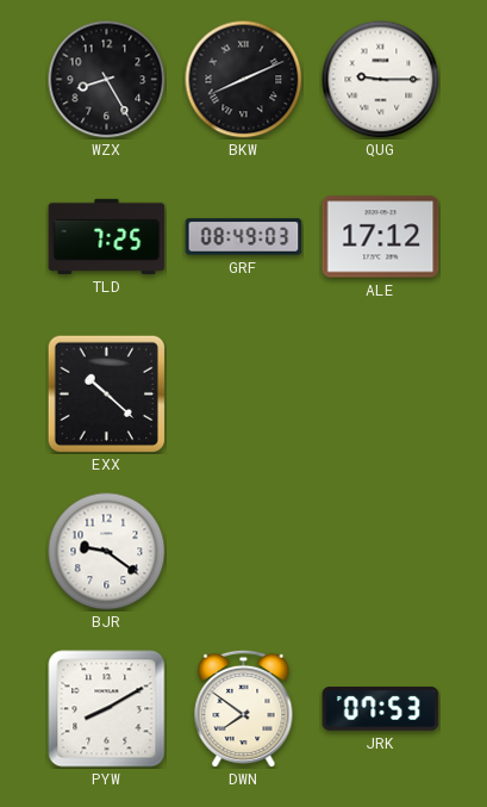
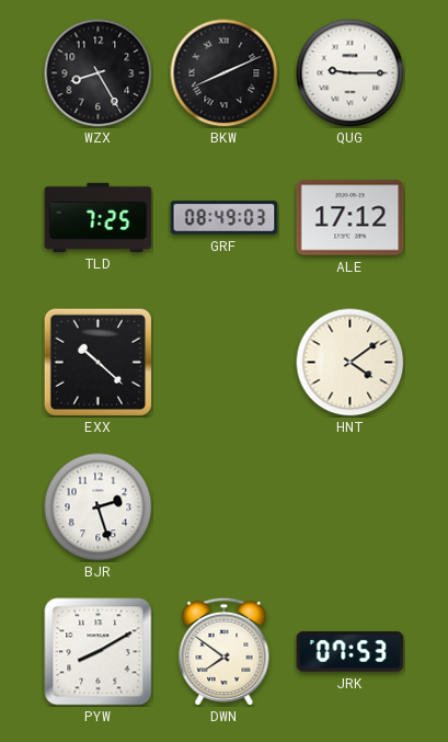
HNT: none -> 4:09 (351, 363)
BJR: 9:21 -> 2:27 (99, 507)
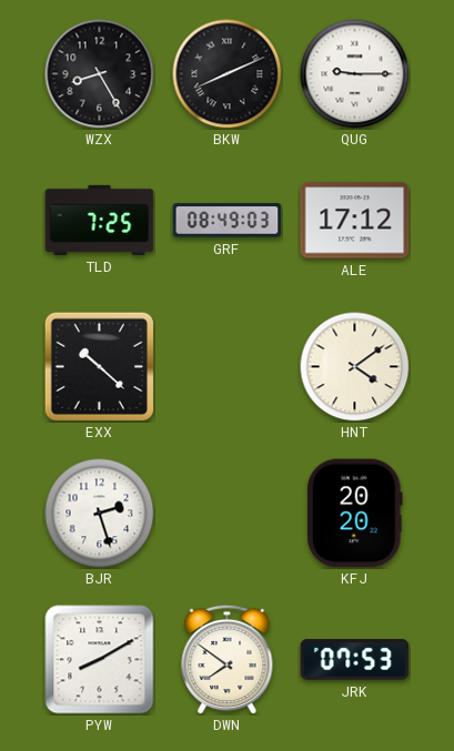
KFJ: none -> 20:20 (355, 514)
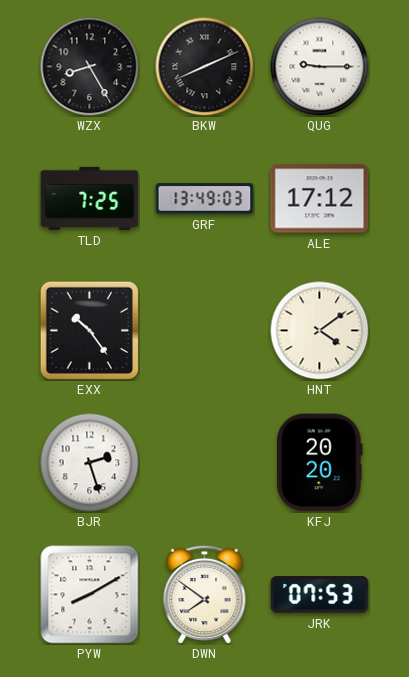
GRF: 08:49 -> 13:49 (205, 199)
EXX: 10:22 -> 10:24 (89, 330)
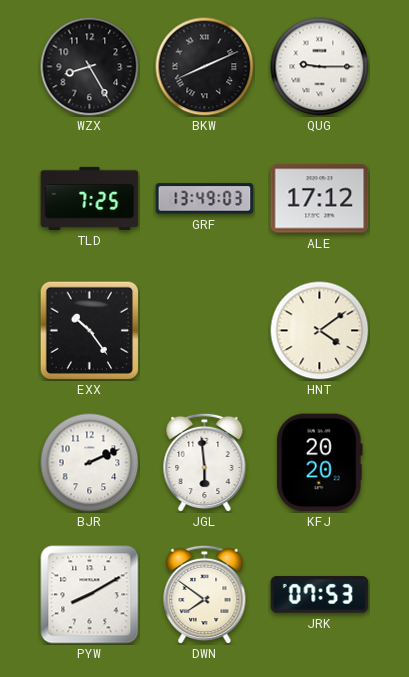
BJR: 2:27 -> 2:11 (90, 463)
JGL: none -> 5:59 (205, 462)
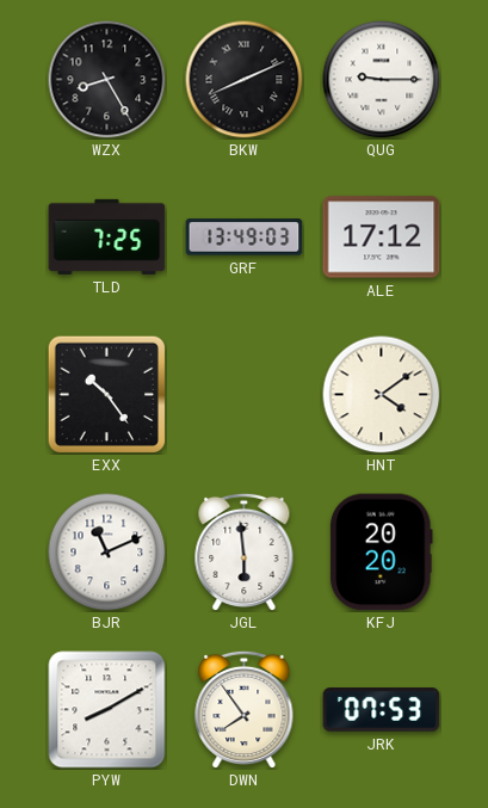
BJR: 2:11 -> 11:11 (107, 553)
DWN: 7:51 -> 7:54 (245, 709)
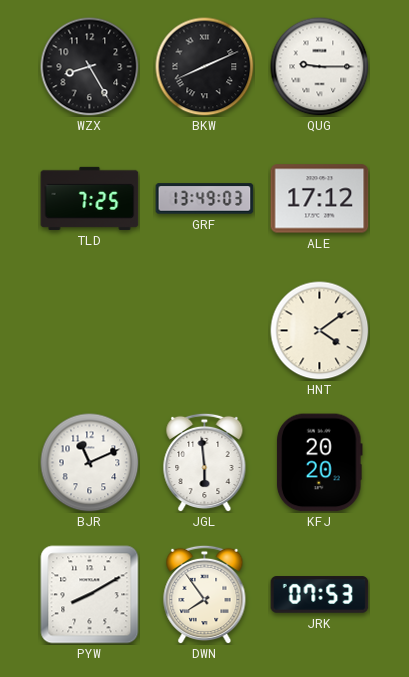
EXX: 10:24 -> none (106, 394)
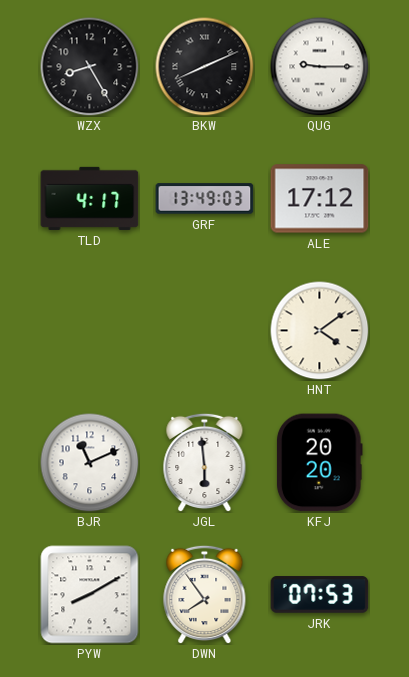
TLD: 7:25 -> 4:17 (90, 198)
